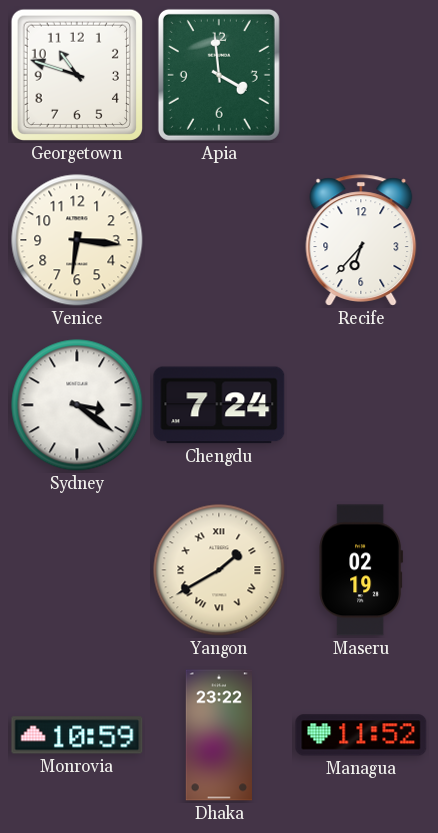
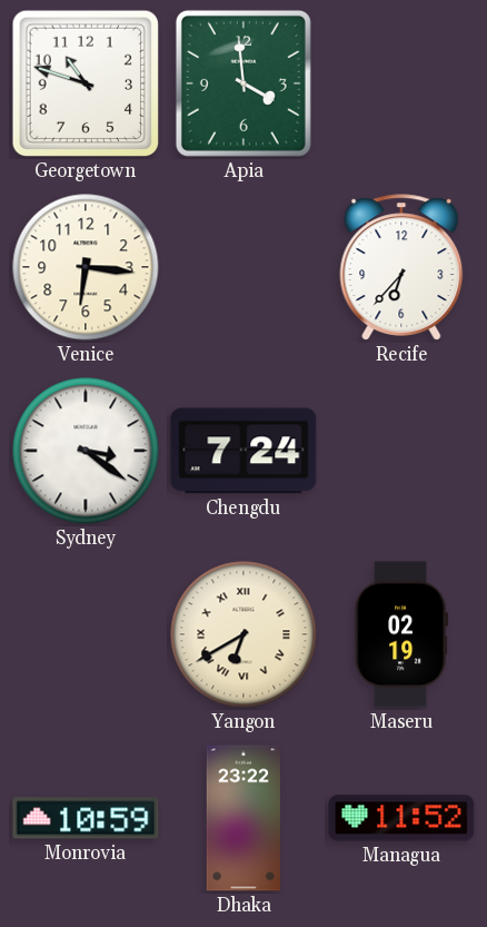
Yangon: 1:40 -> 6:40 (244, 634)
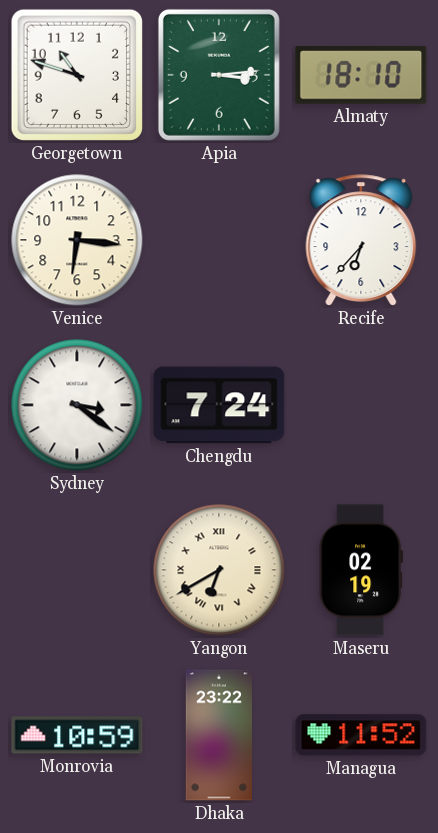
Apia: 3:59 -> 3:14 (219, 75)
Almaty: none -> 18:10 (361, 75)
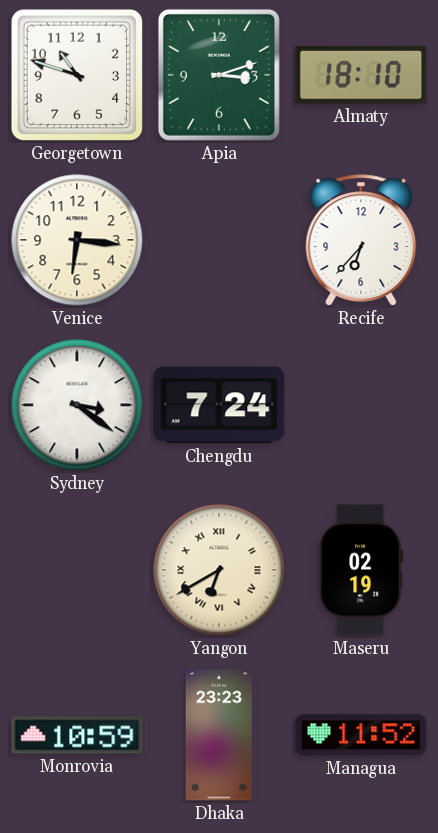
Apia: 3:14 -> 3:12 (219, 75)
Dhaka: 23:22 -> 23:23 (218, 735)
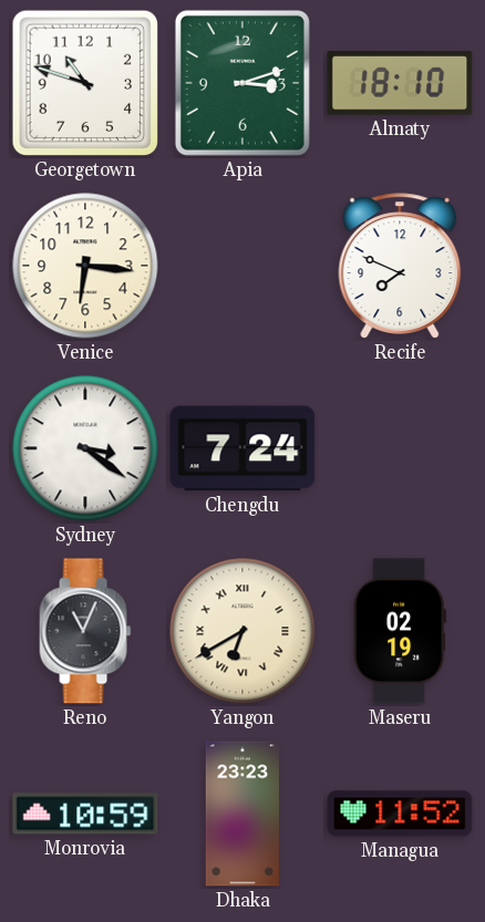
Recife: 6:37 -> 7:49 (400, 266)
Reno: none -> 11:04 (85, 631)
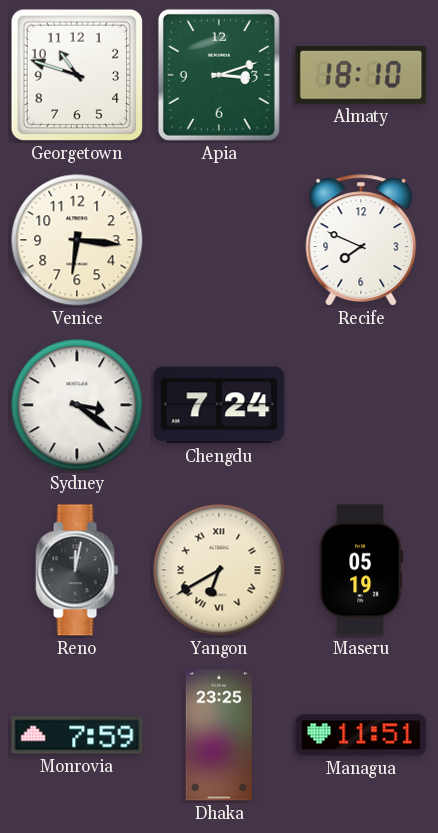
Reno: 11:04 -> 12:02 (77, 570)
Maseru: 02:19 -> 05:19 (361, 570)
Monrovia: 10:59 -> 7:59 (77, 735)
Dhaka: 23:23 -> 23:25 (218, 735)
Managua: 11:52 -> 11:51 (361, 735)
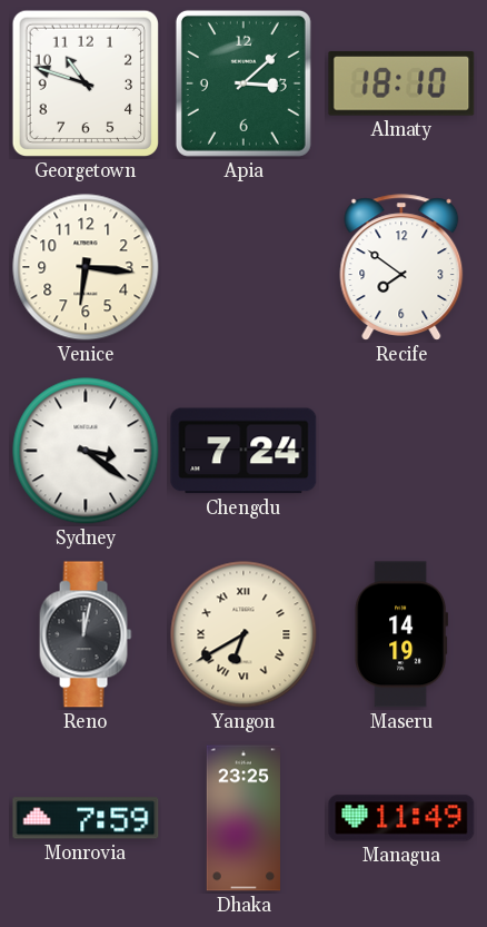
Apia: 3:12 -> 3:08 (244, 83)
Recife: 7:49 -> 7:51 (401, 267)
Maseru: 05:19 -> 14:19 (401, 634)
Managua: 11:51 -> 11:49 (401, 818)
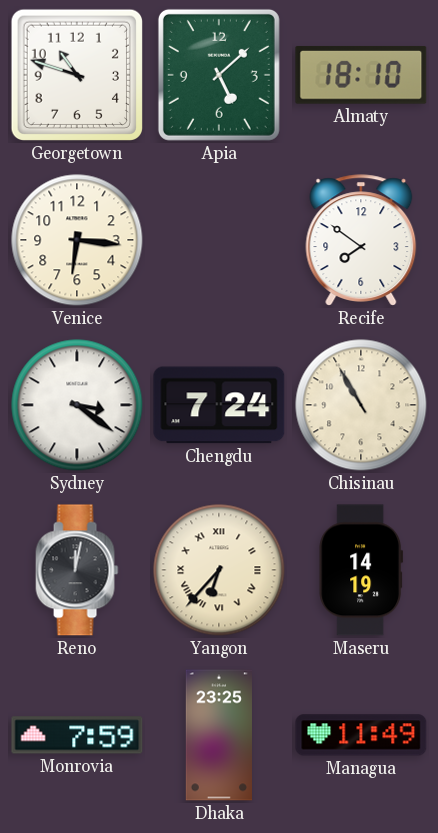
Apia: 3:08 -> 5:08 (219, 75)
Chisinau: none -> 10:55 (361, 405)
Yangon: 6:40 -> 6:37 (219, 570)
